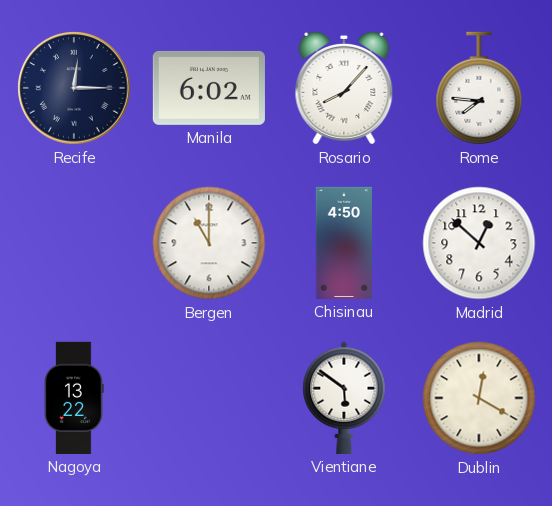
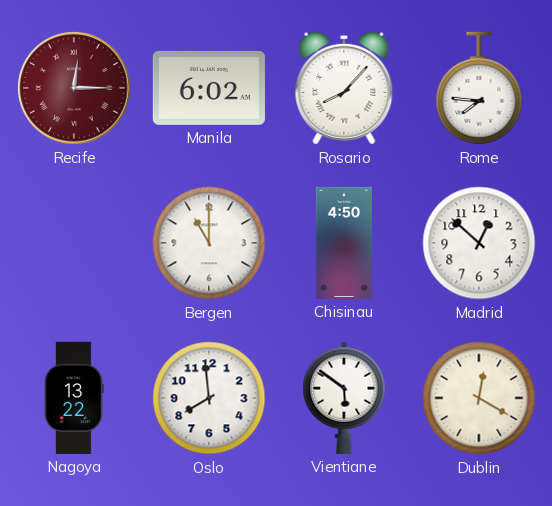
Recife dial: navy -> burgundy (74, 88)
Oslo: none -> 7:59 (209, 398)
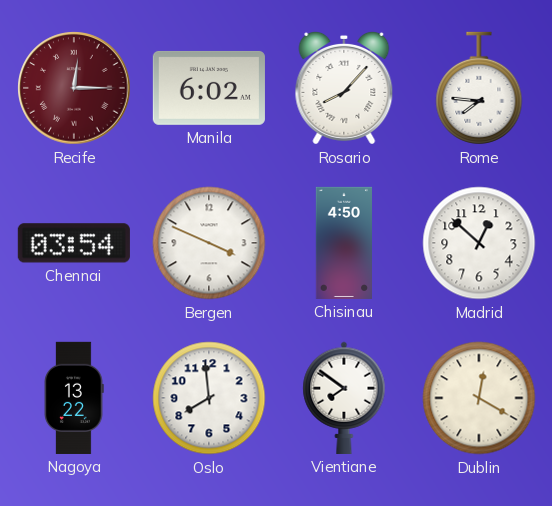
Chennai: none -> 03:54 (74, 243)
Bergen: 11:00 -> 3:49 (209, 243)
Vientiane: 5:51 -> 7:51 (344, 398)
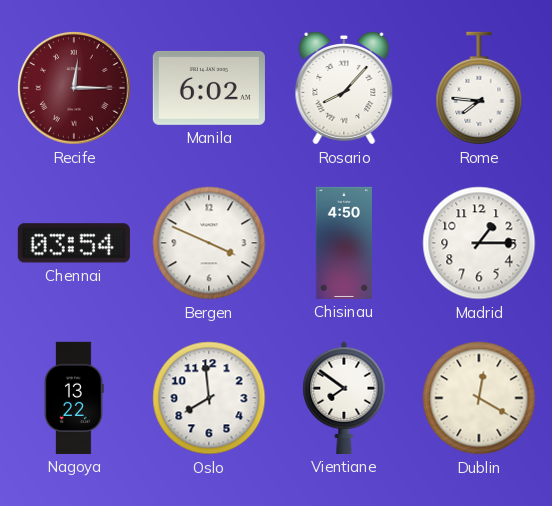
Madrid: 12:52 -> 1:15 (479, 243)
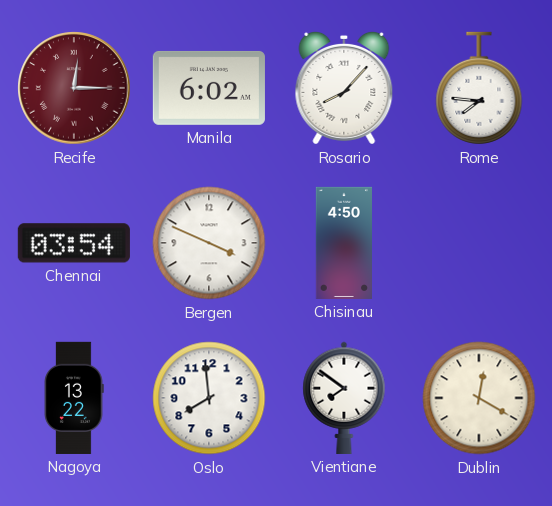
Madrid: 1:15 -> none (479, 243)
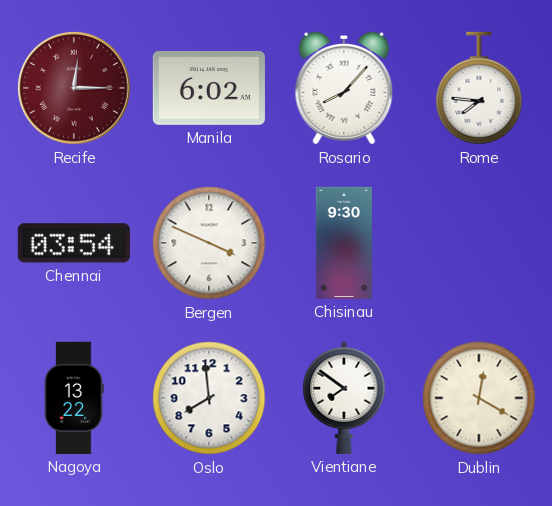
Chisinau: 4:50 -> 9:30 (343, 243)
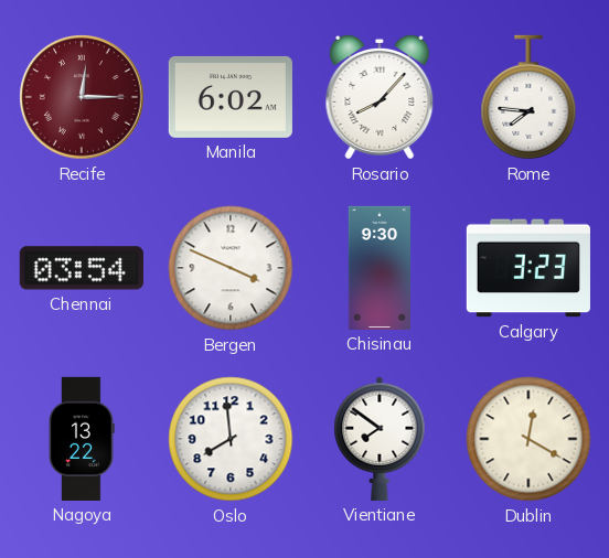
Calgary: none -> 3:23 (528, 268)
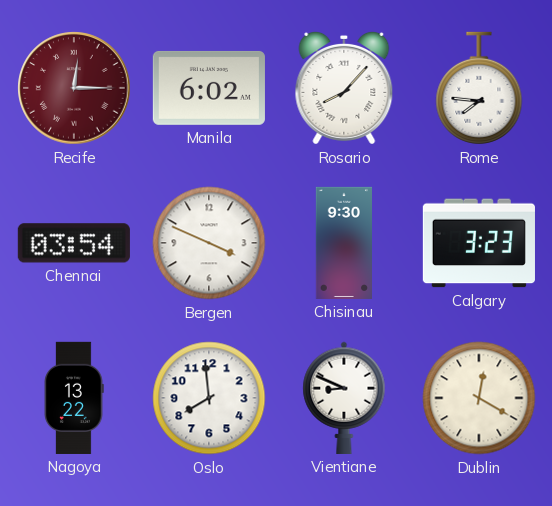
Vientiane: 7:51 -> 8:49 (344, 398)
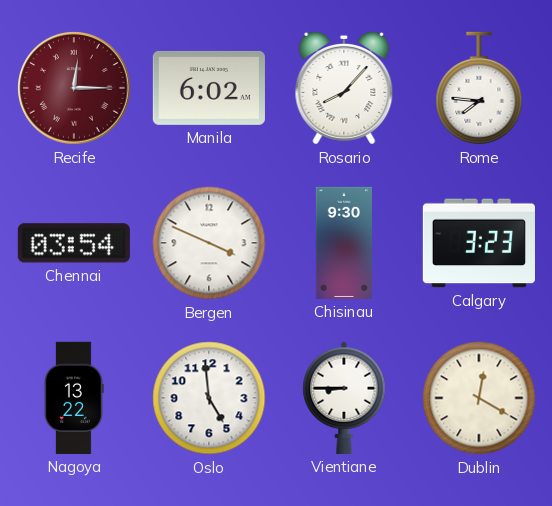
Oslo: 7:59 -> 4:59 (209, 398)
Vientiane: 8:49 -> 8:45 (344, 398)
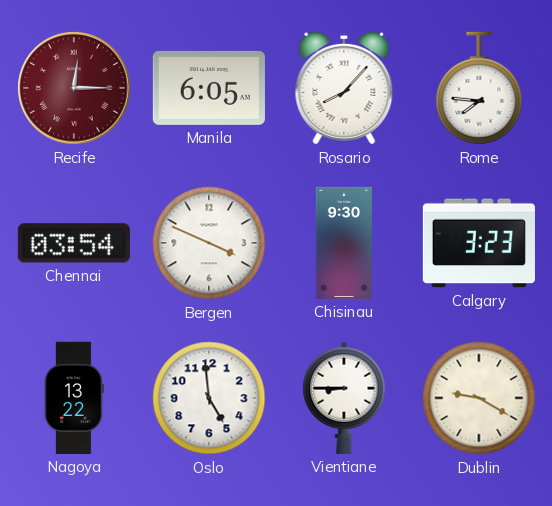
Manila: 6:02 -> 6:05 (209, 88)
Dublin: 12:20 -> 9:20 (479, 398)
